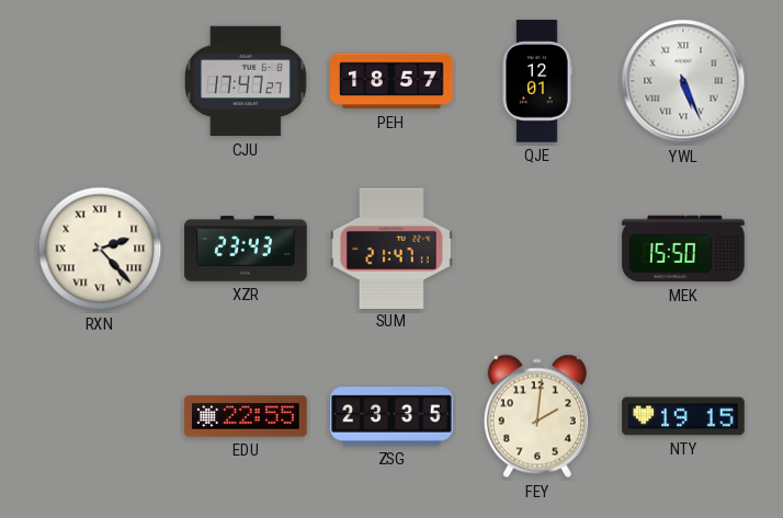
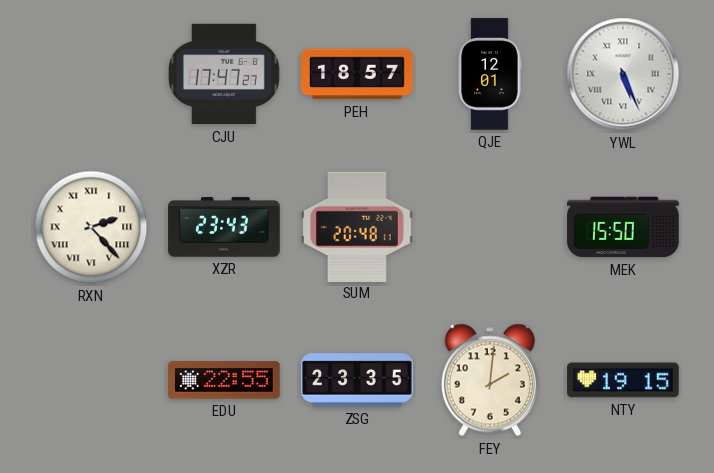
SUM: 21:47 -> 20:48 (357, 226)
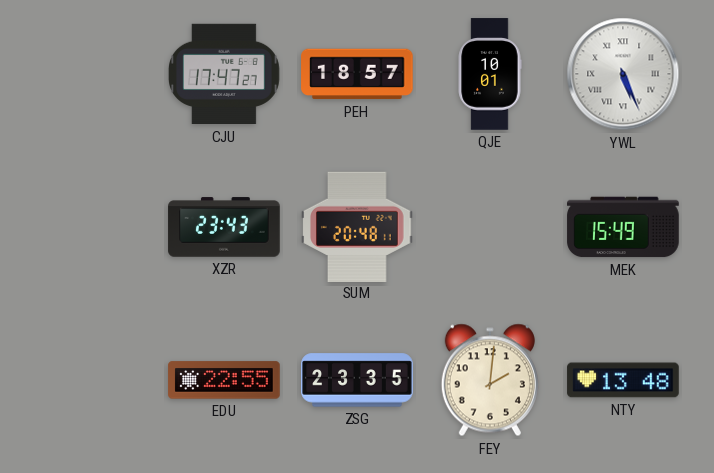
QJE: 12:01 -> 10:01 (490, 74)
RXN: 2:23 -> none (91, 227)
MEK: 15:50 -> 15:49 (623, 227)
NTY: 19:15 -> 13:48 (623, 380)
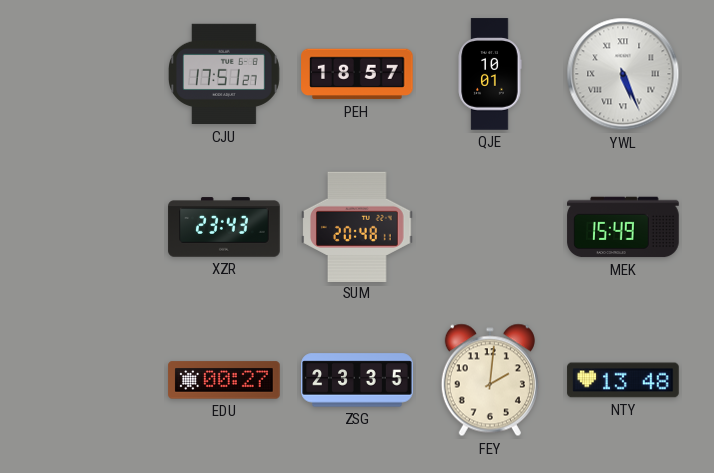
CJU: 17:47 -> 17:51 (225, 74)
EDU: 22:55 -> 00:27 (224, 380)
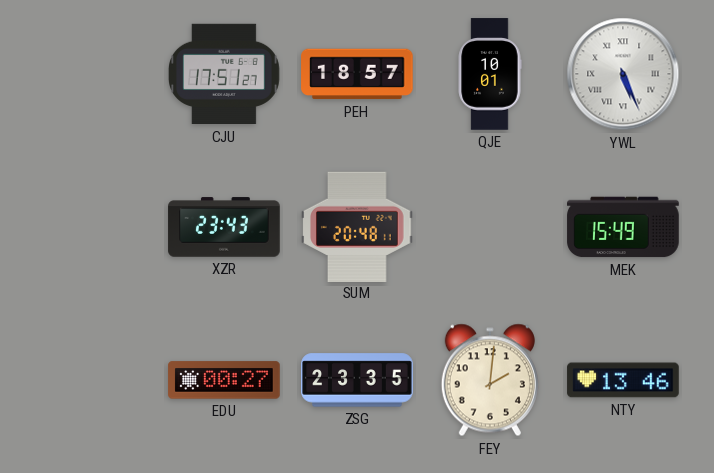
NTY: 13:48 -> 13:46 (623, 380)
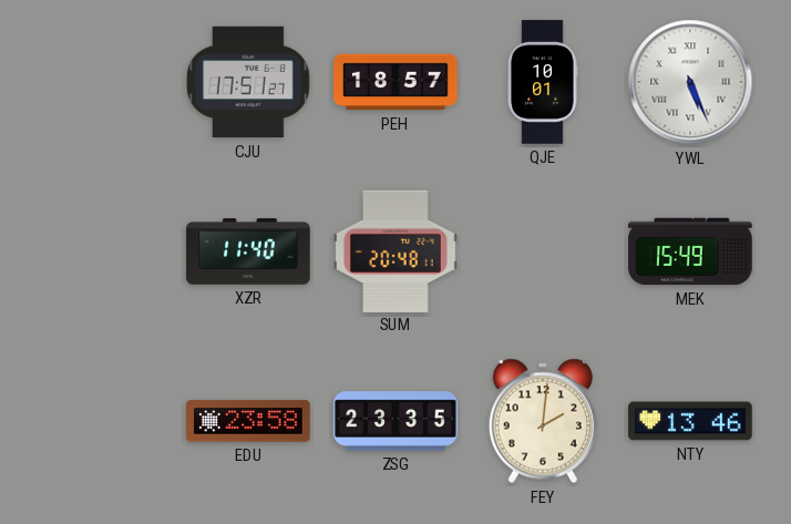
XZR: 23:43 -> 11:40 (248, 251)
EDU: 00:27 -> 23:58 (248, 421)
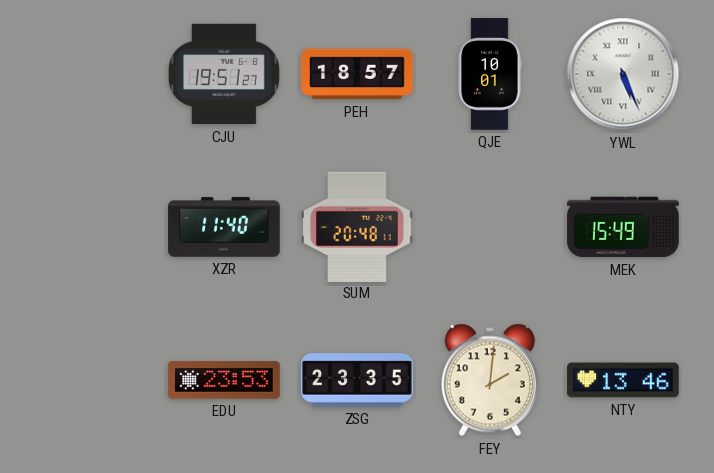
CJU: 17:51 -> 19:51 (225, 74)
EDU: 23:58 -> 23:53 (224, 380)
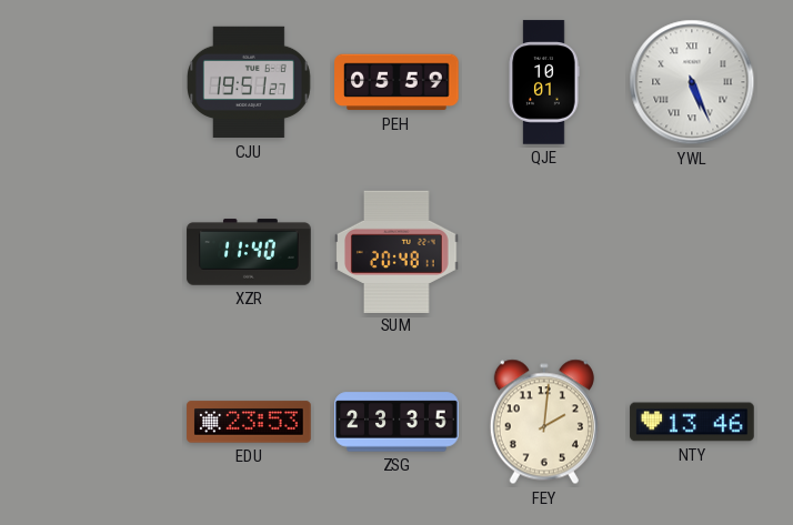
PEH: 18:57 -> 05:59 (396, 82)
MEK: 15:49 -> none (623, 227)
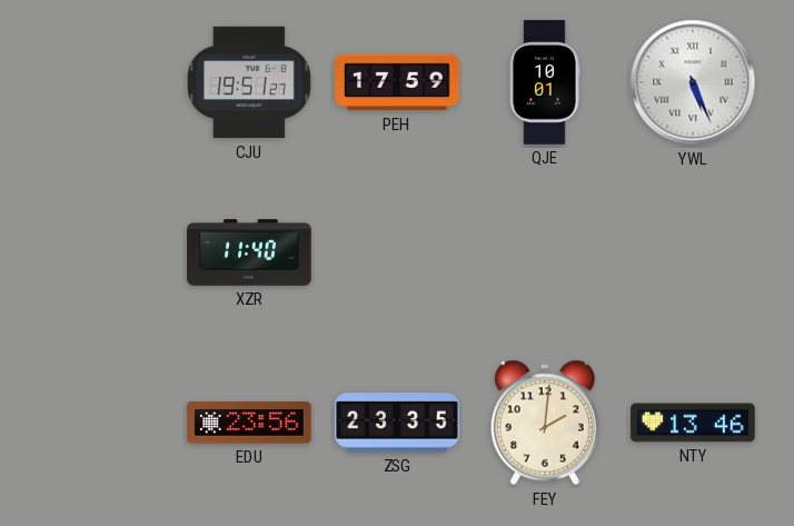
PEH: 05:59 -> 17:59 (397, 82)
SUM: 20:48 -> none (396, 251)
EDU: 23:53 -> 23:56 (249, 423)
